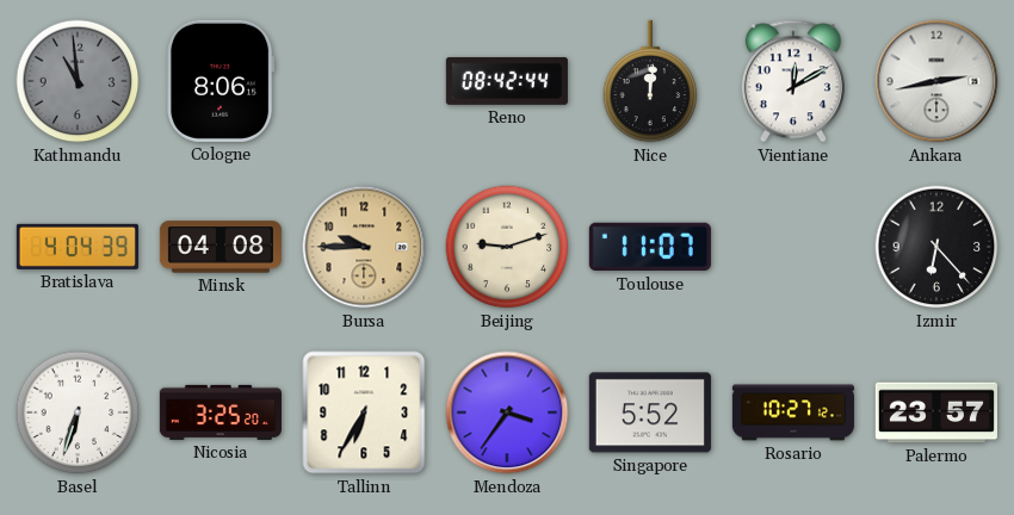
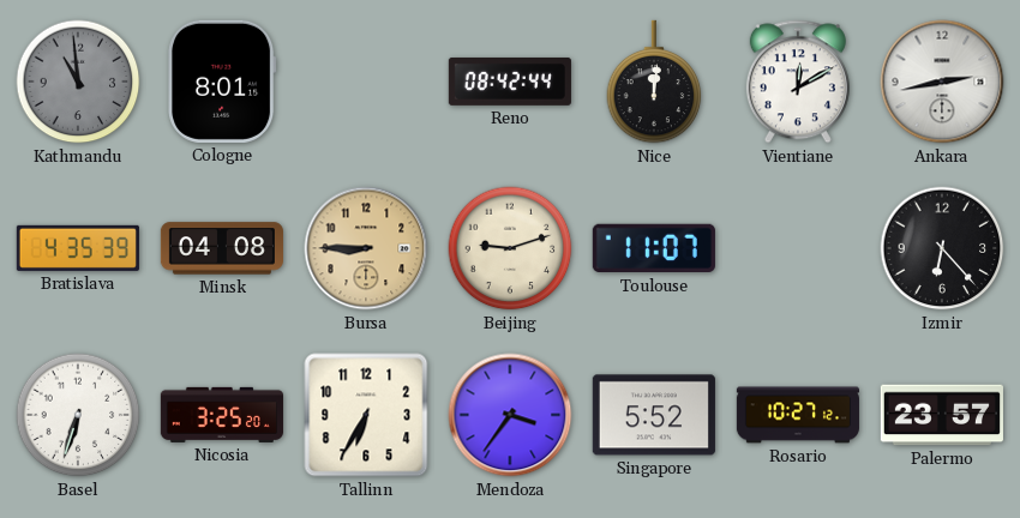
Cologne: 8:06 -> 8:01 (222, 82)
Bratislava: 4:04 -> 4:35 (78, 248)
Bursa: 9:45 -> 8:45 (366, 248)
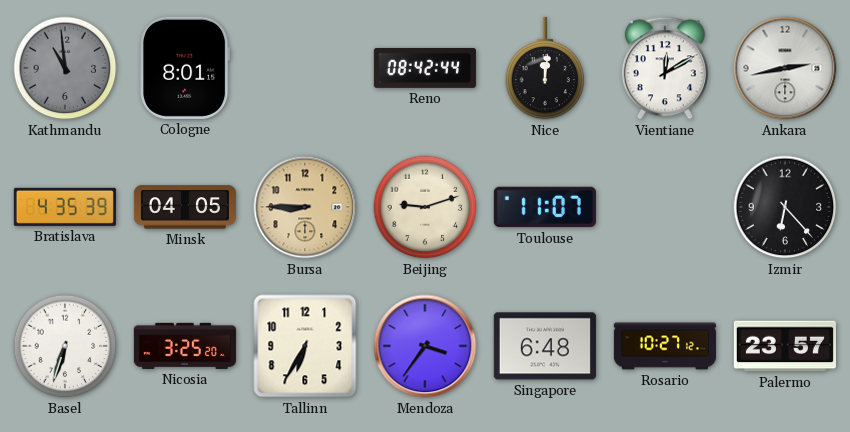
Minsk: 04:08 -> 04:05 (185, 207)
Singapore: 5:52 -> 6:48 (545, 346)
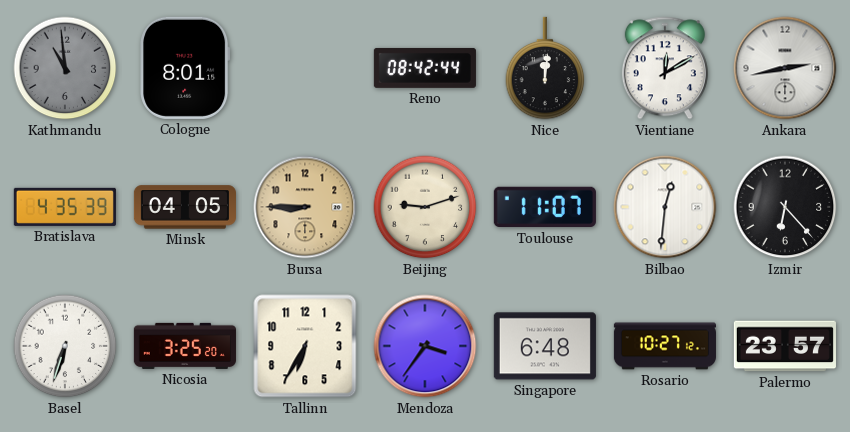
Bilbao: none -> 12:31 (665, 207)
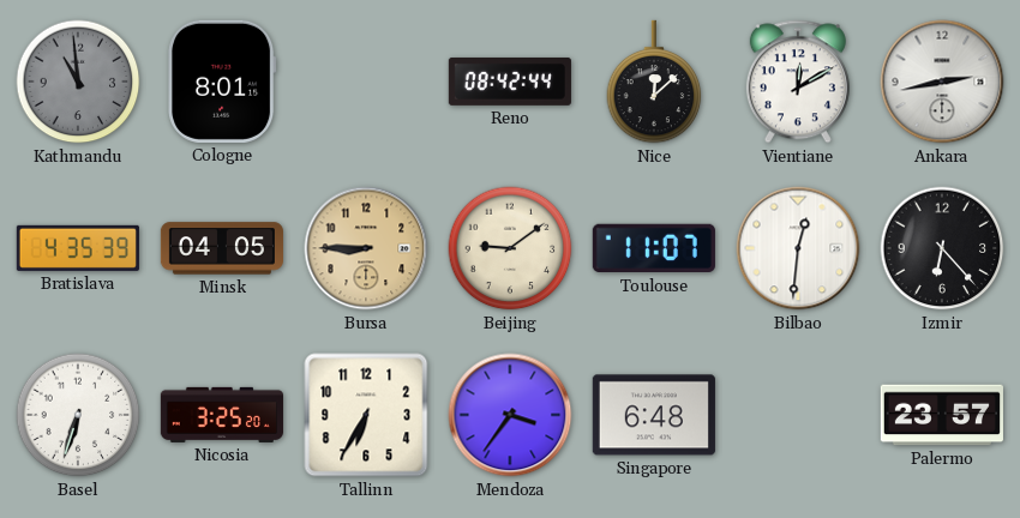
Nice: 12:01 -> 12:08 (654, 82)
Beijing: 9:12 -> 9:09 (510, 248)
Rosario: 10:27 -> none (665, 346)
